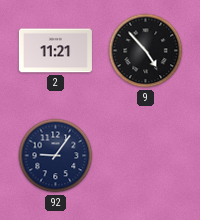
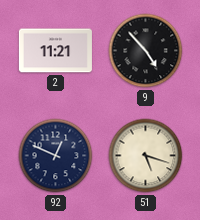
92: 9:06 -> 12:49 (56, 156)
51: none -> 5:18 (146, 156)
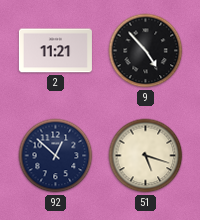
92: 12:49 -> 12:52 (56, 156)
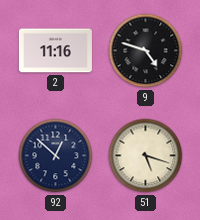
2: 11:21 -> 11:16 (55, 51)
9: 4:53 -> 4:48 (146, 51)
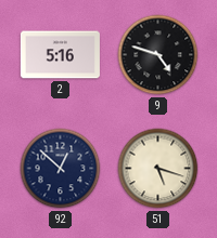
2: 11:16 -> 5:16 (60, 55)
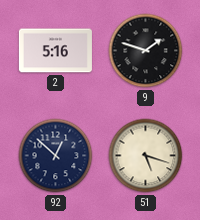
9: 4:48 -> 1:48 (146, 51)
